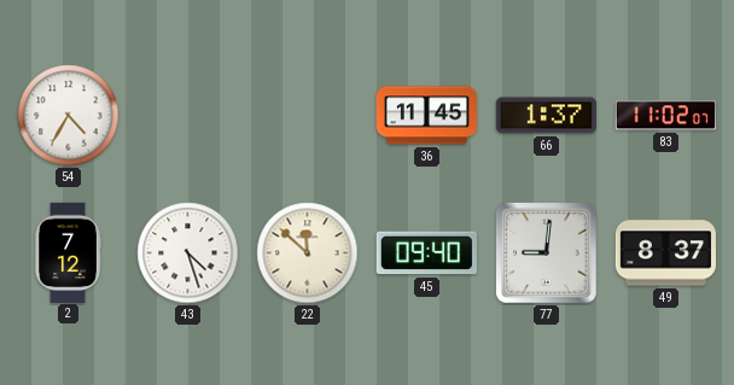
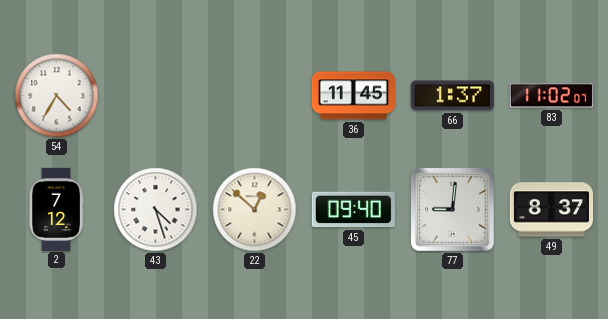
22: 11:52 -> 12:52 (255, 210)
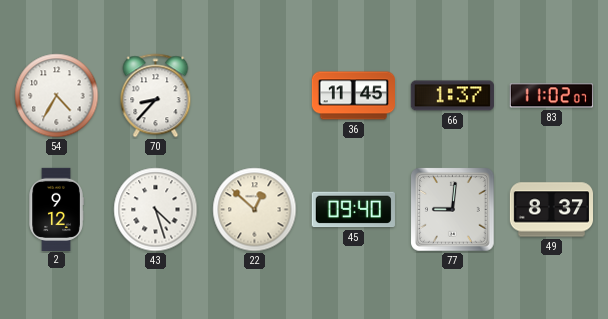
70: none -> 8:37 (156, 96)
2: 7:12 -> 9:12 (56, 209)
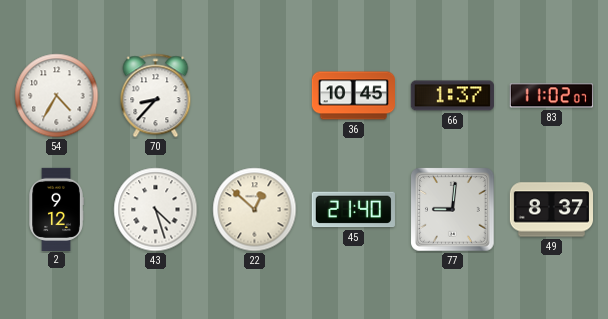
36: 11:45 -> 10:45 (353, 96)
45: 09:40 -> 21:40 (353, 210)
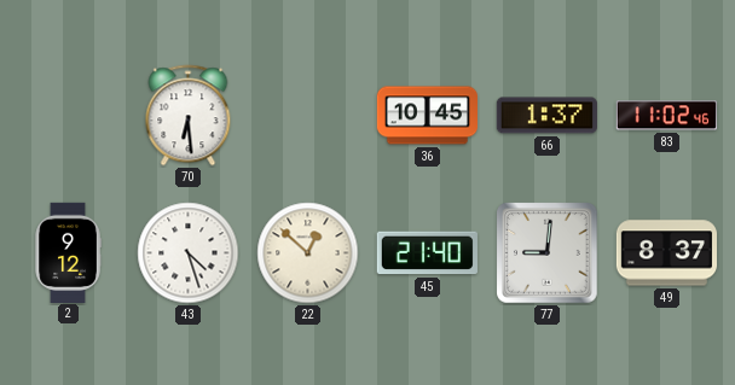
54: 4:35 -> none (57, 96)
70: 8:37 -> 6:29 (189, 116)
83: 11:02:07 -> 11:02:46 (666, 116)
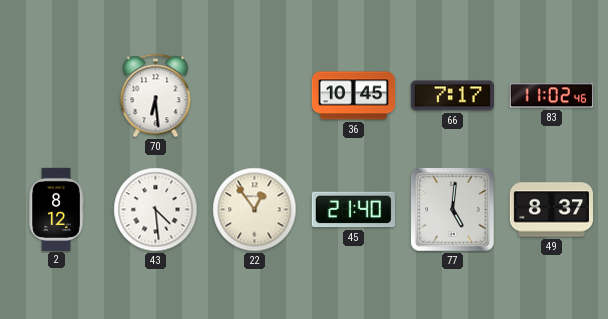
66: 1:37 -> 7:17 (452, 96)
2: 9:12 -> 8:12 (56, 209)
43: 4:27 -> 4:29 (156, 210)
22: 12:52 -> 12:54 (255, 210)
77: 9:01 -> 5:01 (453, 210)
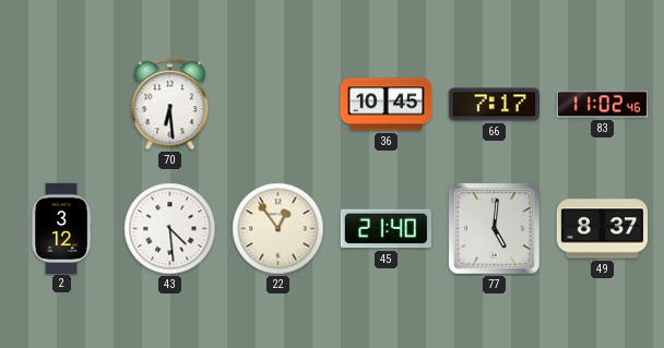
2: 8:12 -> 3:12 (61, 228)
